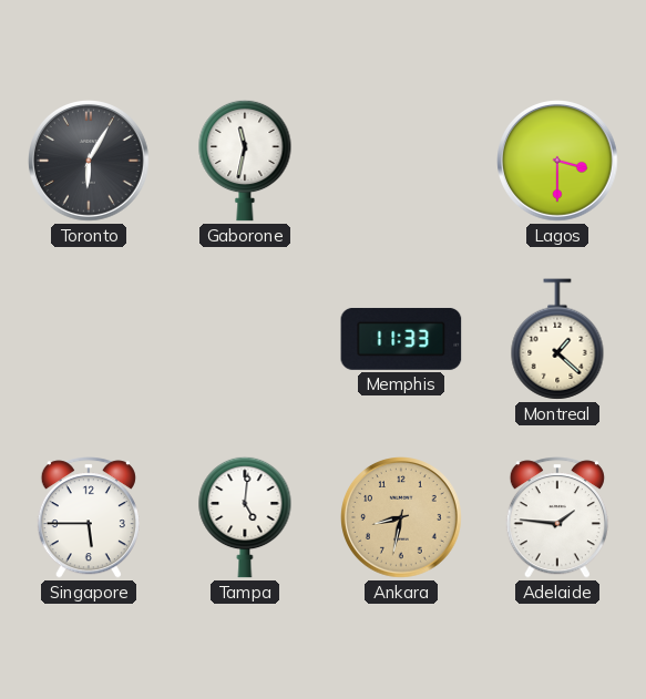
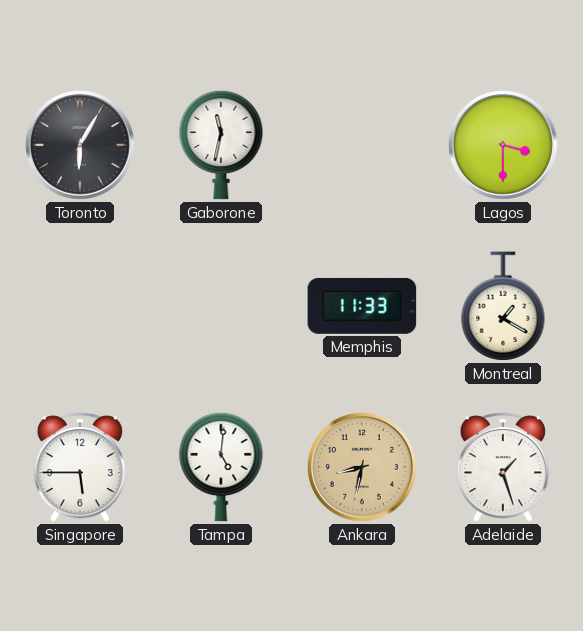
Montreal: 1:22 -> 1:20 (503, 306)
Adelaide: 1:46 -> 1:27 (503, 467)
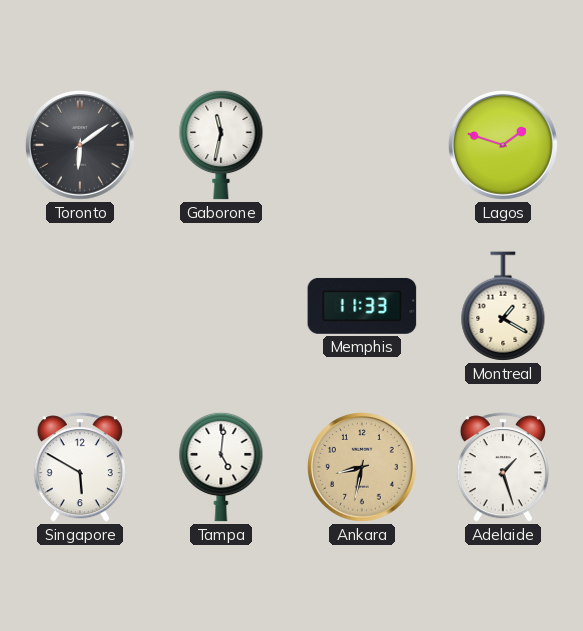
Toronto: 6:05 -> 6:09 (81, 146)
Lagos: 3:30 -> 1:48 (504, 146)
Singapore: 5:45 -> 5:50 (80, 467)
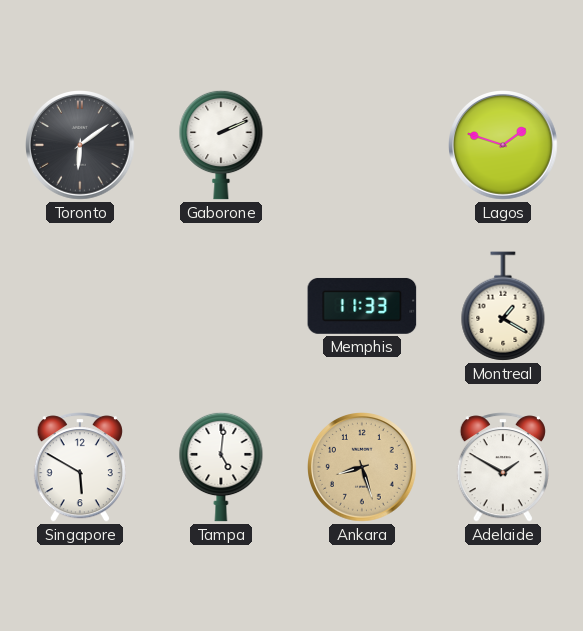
Gaborone: 11:32 -> 2:11 (221, 145)
Ankara: 8:32 -> 8:27 (363, 468)
Adelaide: 1:27 -> 1:50 (503, 467)
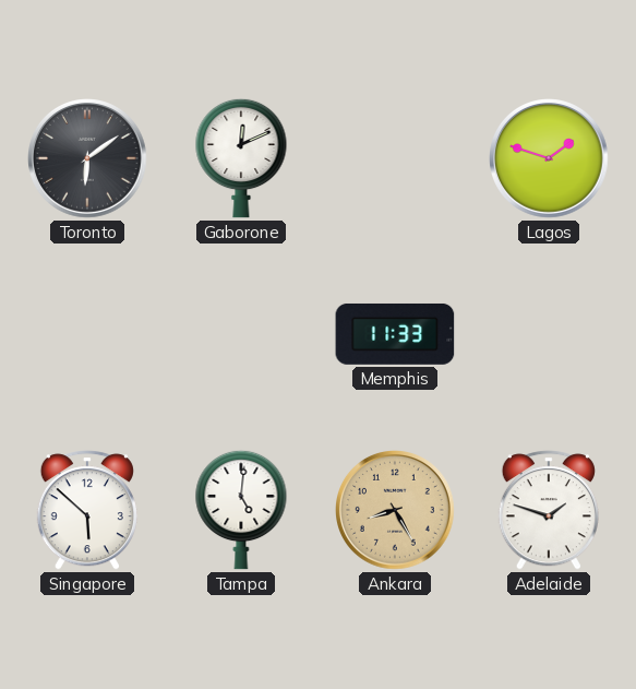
Gaborone: 2:11 -> 12:11 (241, 158)
Montreal: 1:20 -> none (503, 306)
Singapore: 5:50 -> 5:52 (87, 510)
Ankara: 8:27 -> 8:25 (396, 511)
Adelaide: 1:50 -> 1:48 (549, 510)
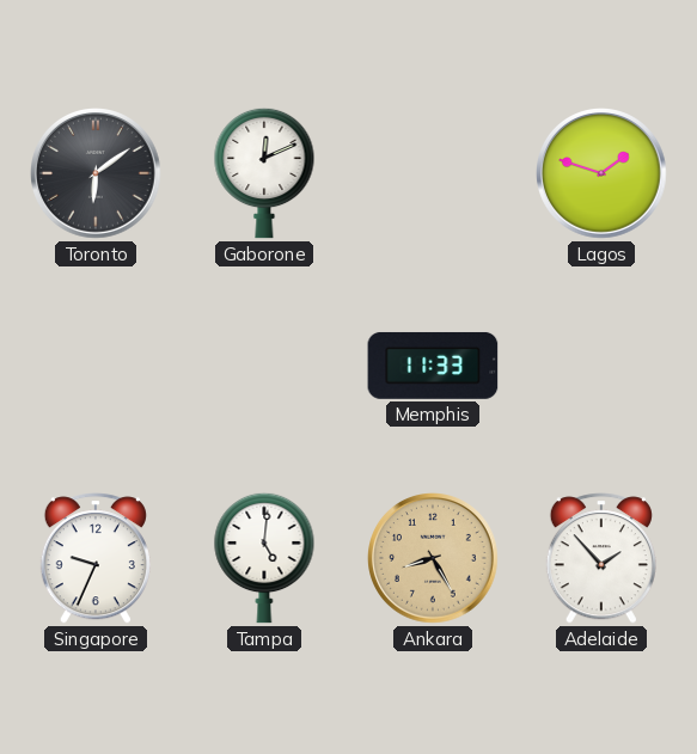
Singapore: 5:52 -> 9:34 (96, 558)
Adelaide: 1:48 -> 1:53 (601, 558)
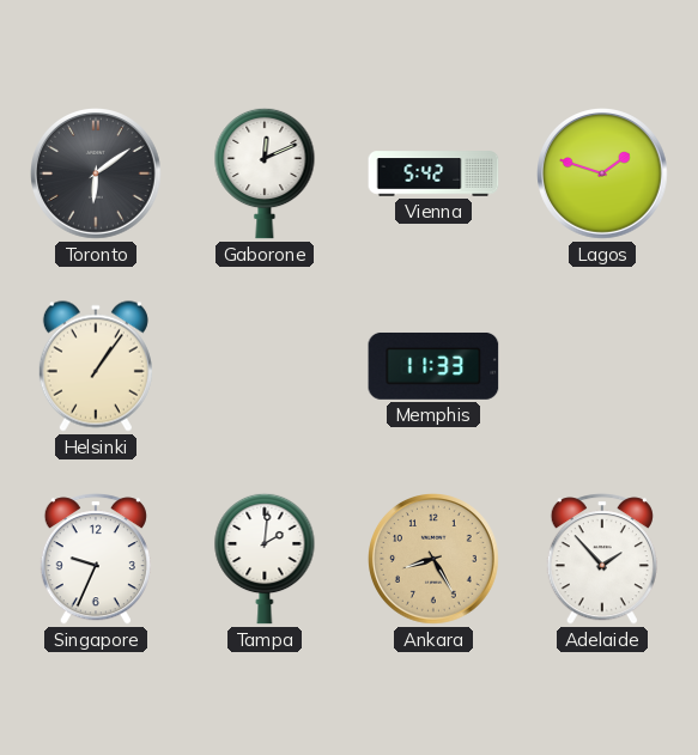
Vienna: none -> 5:42 (433, 173)
Helsinki: none -> 1:06 (96, 366)
Tampa: 5:01 -> 2:01 (265, 559)
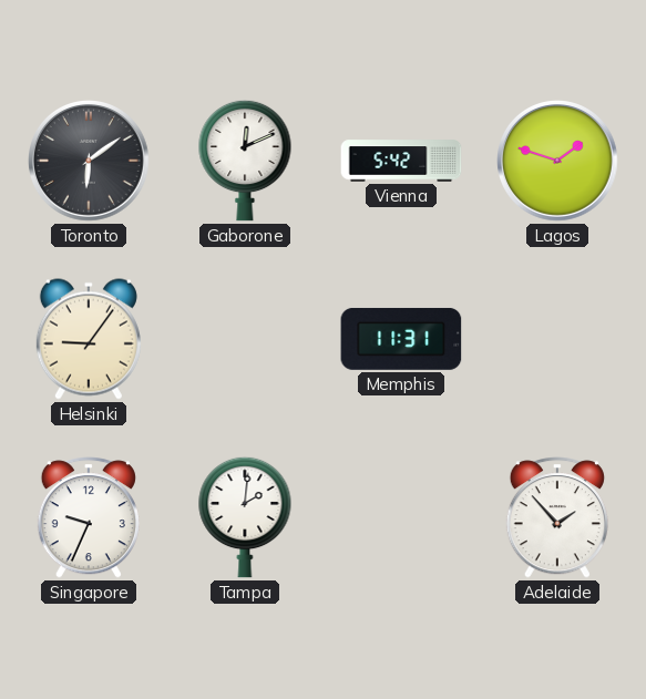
Helsinki: 1:06 -> 9:06 (89, 339)
Memphis: 11:33 -> 11:31 (401, 339)
Ankara: 8:25 -> none (435, 560)
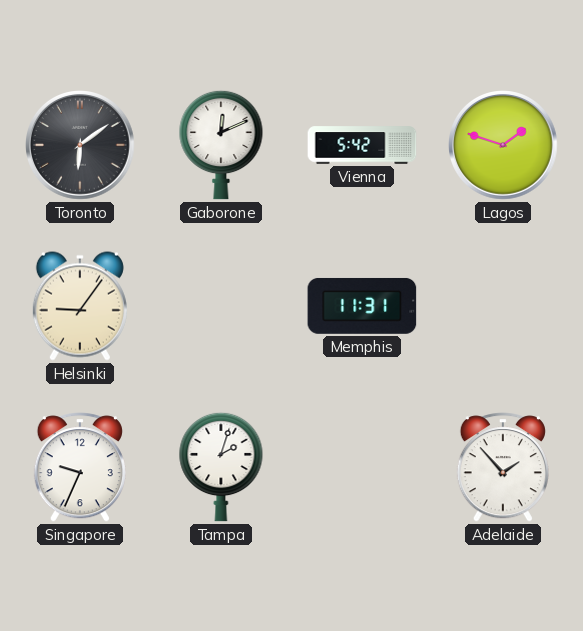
Tampa: 2:01 -> 2:03 (221, 467)
